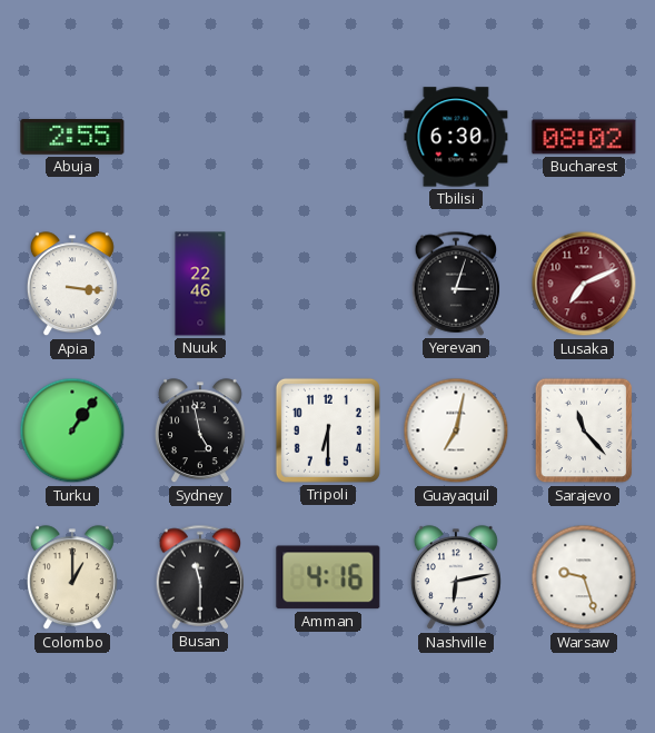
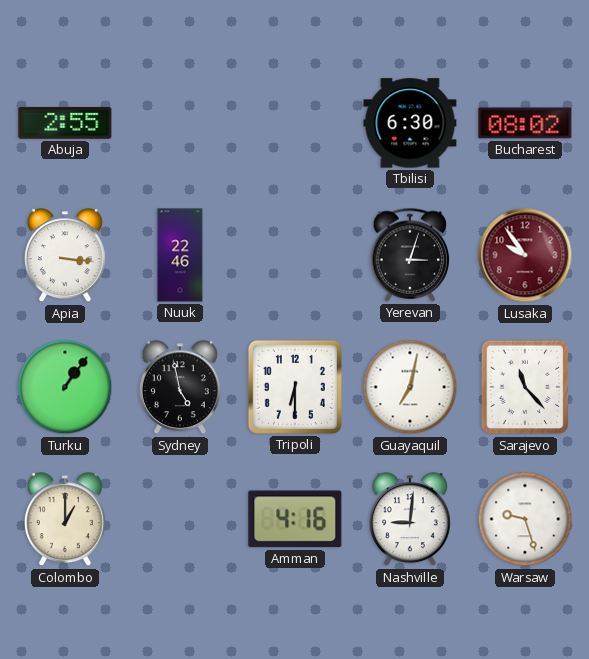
Lusaka: 7:11 -> 9:54 (525, 255)
Busan: 11:30 -> none (200, 577)
Nashville: 6:13 -> 9:01 (410, 520)
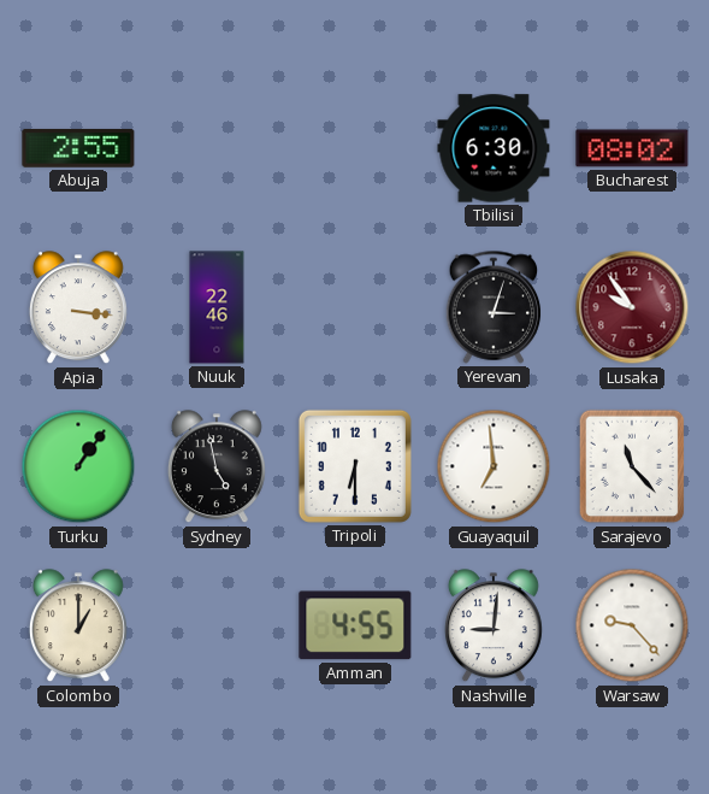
Guayaquil: 7:02 -> 6:59 (494, 466)
Amman: 4:16 -> 4:55 (355, 625)
Warsaw: 9:27 -> 9:23 (632, 625)
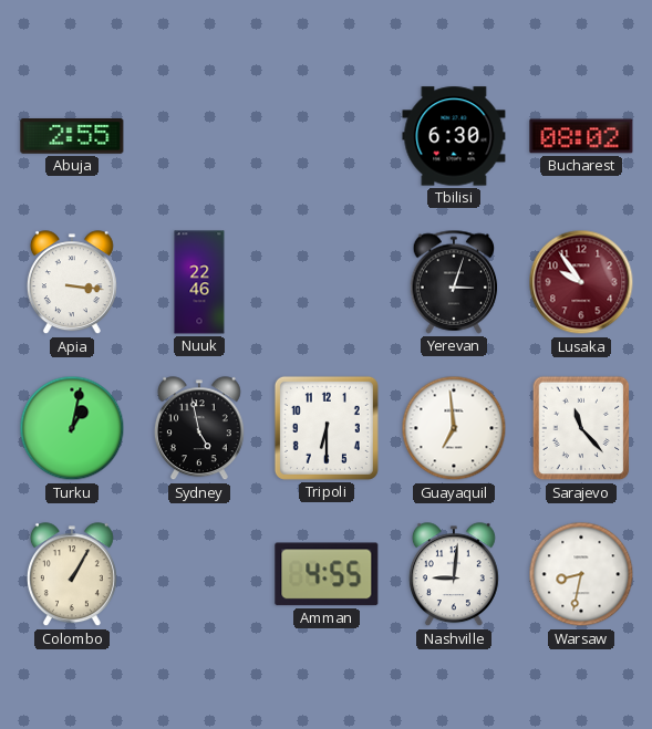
Turku: 1:06 -> 1:02 (72, 428)
Colombo: 1:00 -> 1:05 (72, 575)
Warsaw: 9:23 -> 8:32 (581, 574)
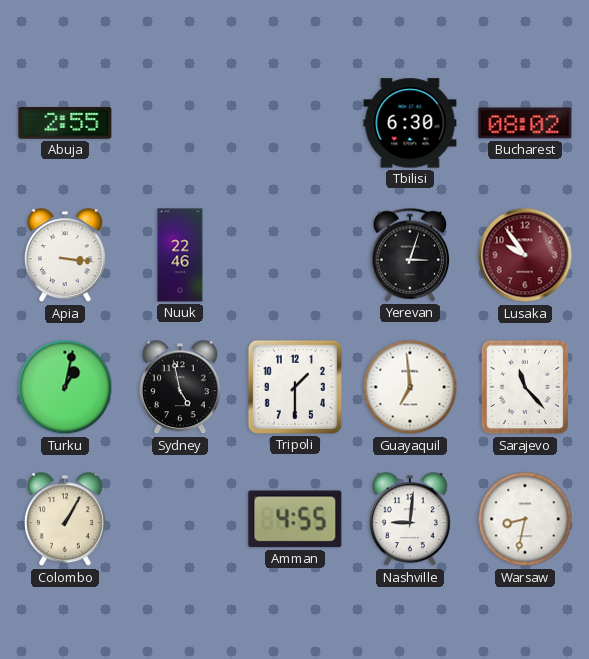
Tripoli: 6:30 -> 1:30 (295, 387)
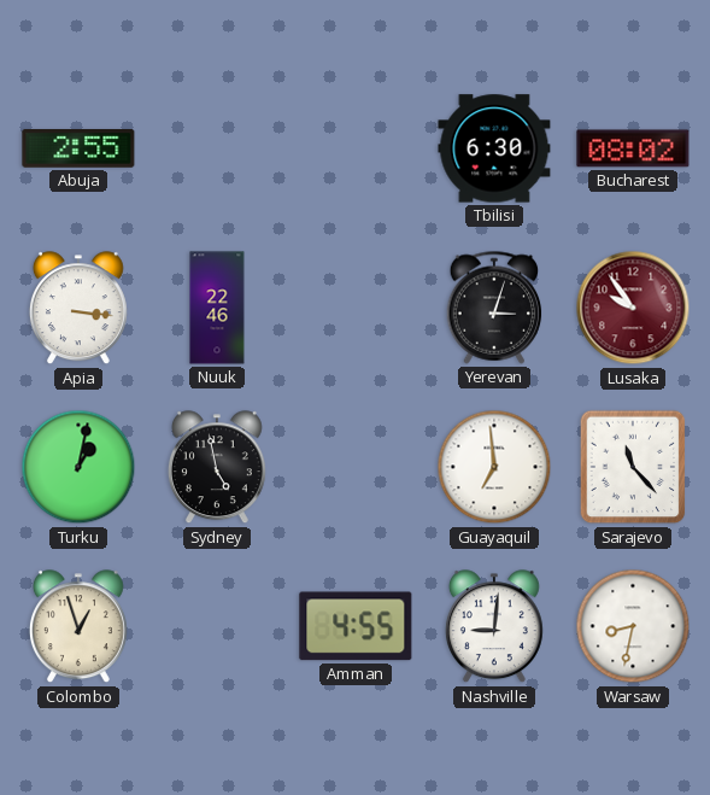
Tripoli: 1:30 -> none (295, 387)
Colombo: 1:05 -> 12:57 (78, 627)
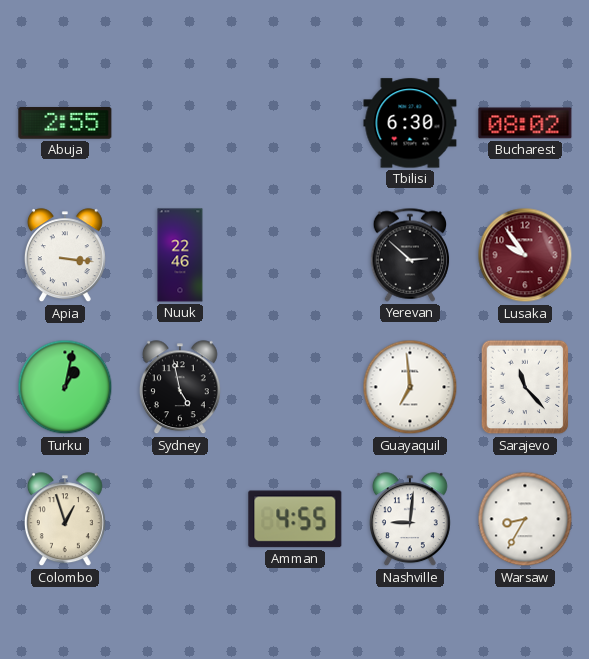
Yerevan: 3:03 -> 2:52 (410, 255)
Warsaw: 8:32 -> 8:35 (525, 519)
